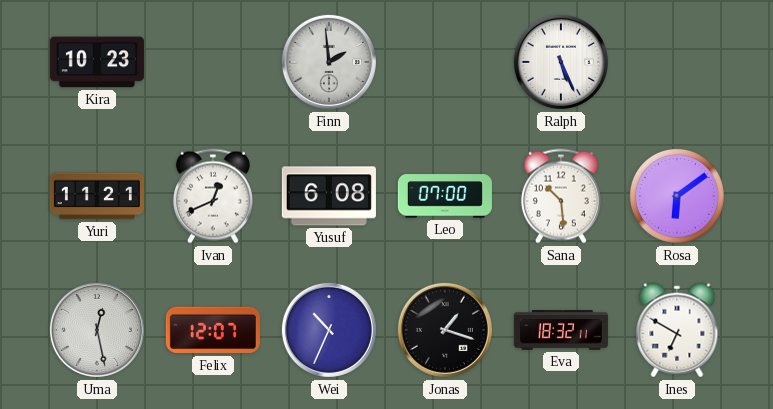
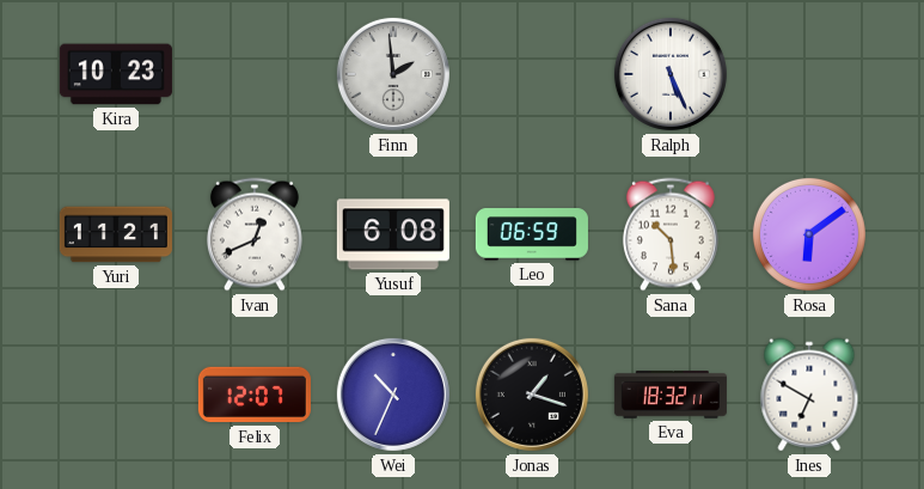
Leo: 07:00 -> 06:59 (532, 234)
Uma: 12:28 -> none (97, 330)
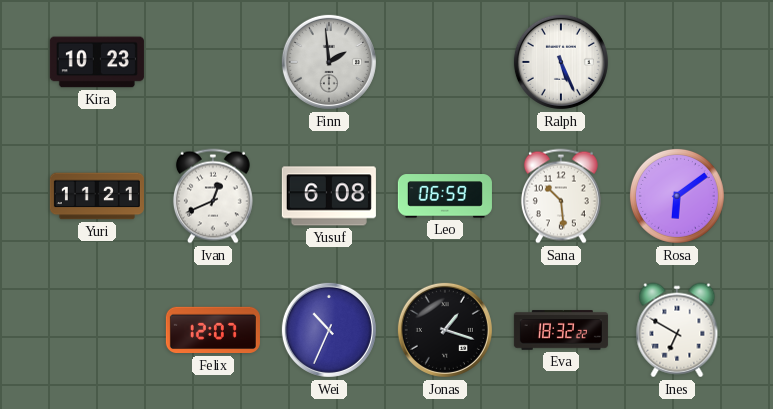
Eva: 18:32:11 -> 18:32:22 (561, 330)
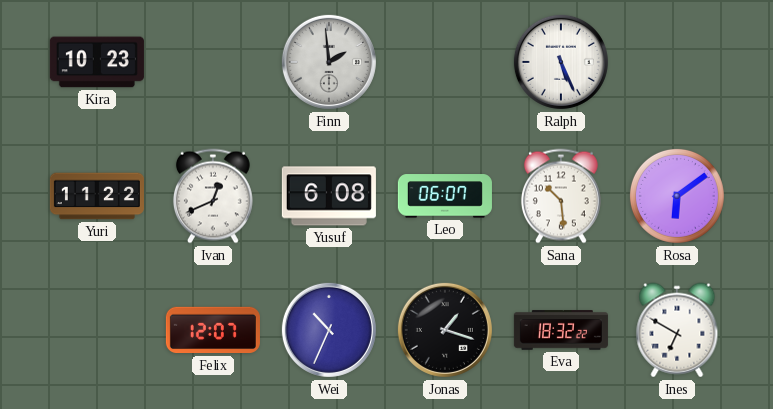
Yuri: 11:21 -> 11:22 (97, 196)
Leo: 06:59 -> 06:07 (445, 196)
